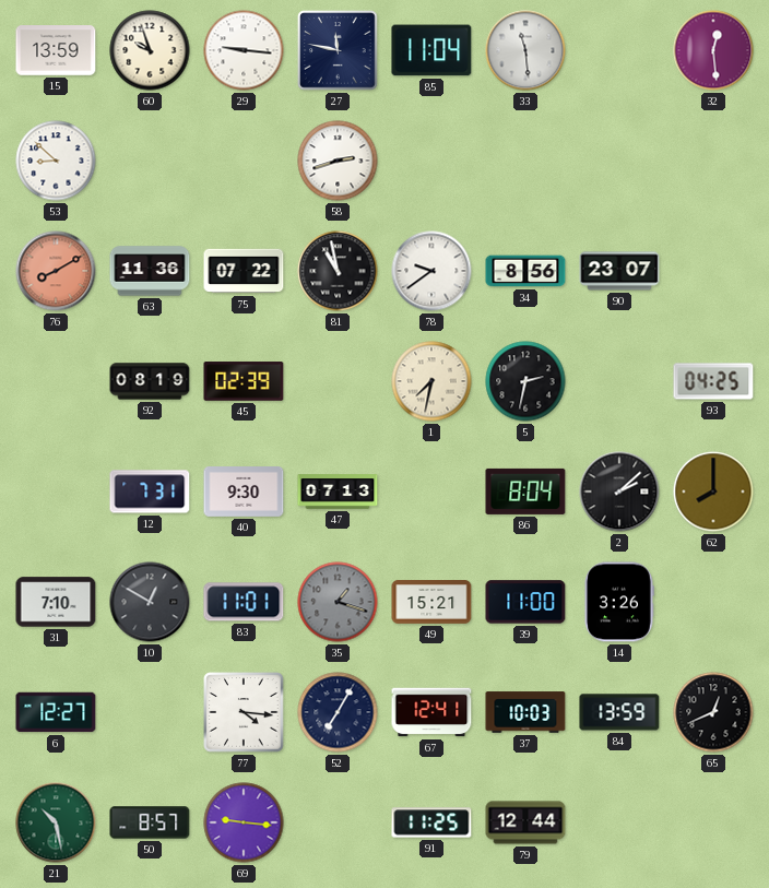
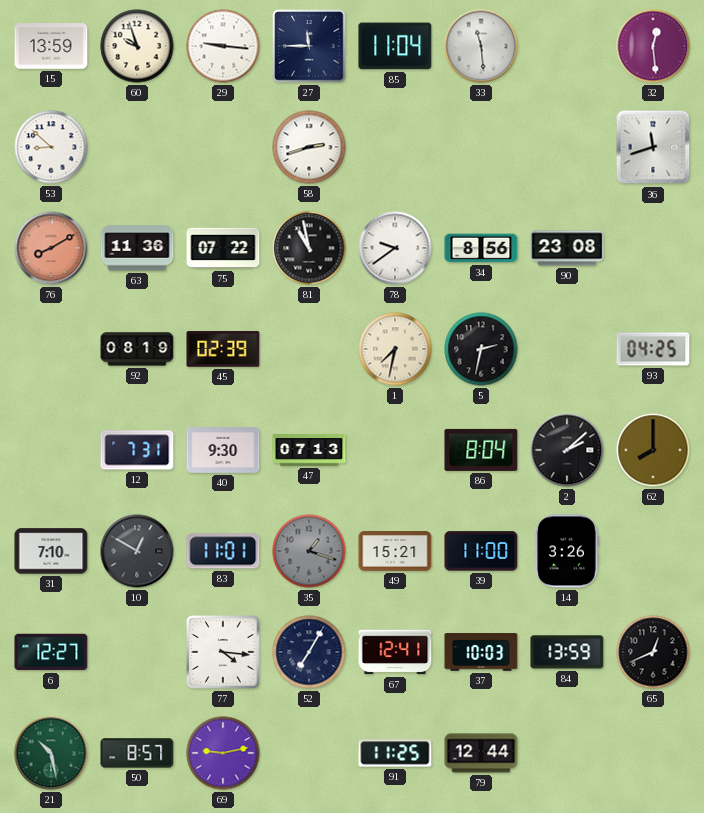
27: 11:47 -> 11:45 (309, 46)
36: none -> 11:42 (653, 147)
90: 23:07 -> 23:08 (567, 248)
69: 9:16 -> 9:13 (223, 753)
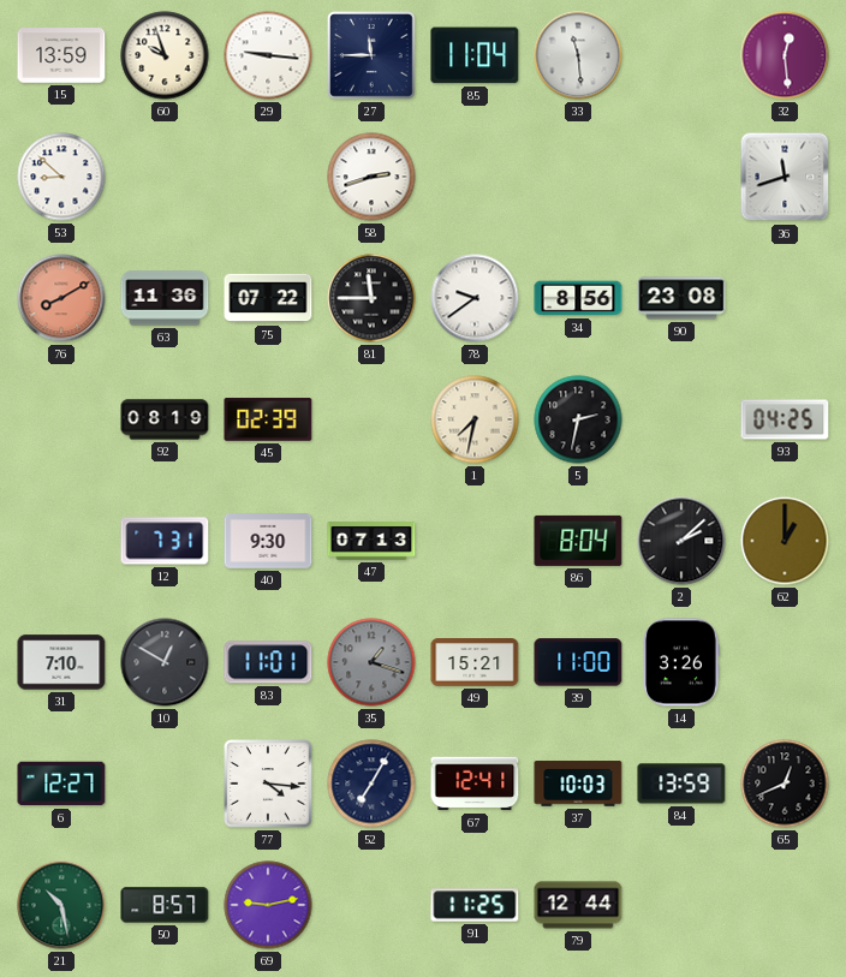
81: 10:58 -> 11:45 (371, 298)
62: 8:00 -> 1:00 (785, 541)
